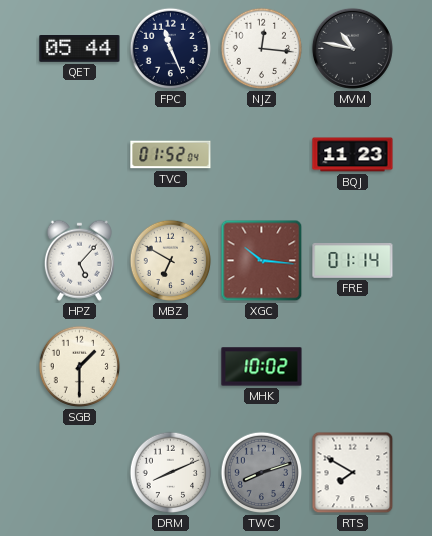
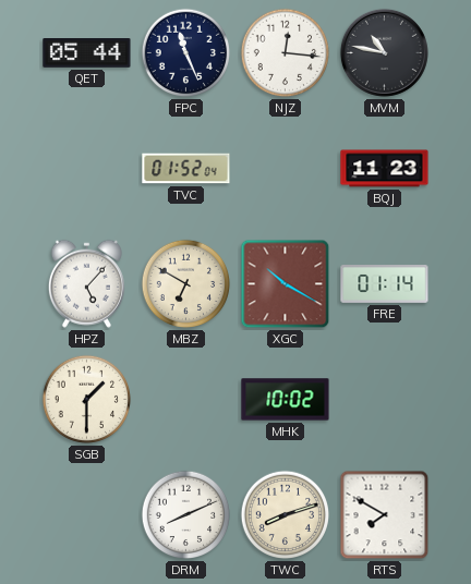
XGC: 10:16 -> 10:20 (286, 284)
TWC dial: grey -> cream (286, 515)
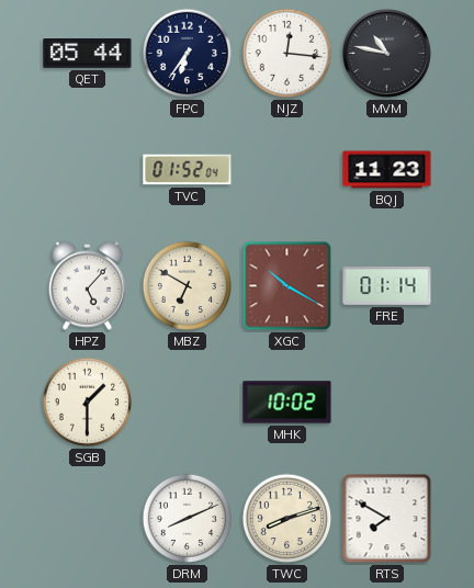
FPC: 11:26 -> 6:36 (188, 54)
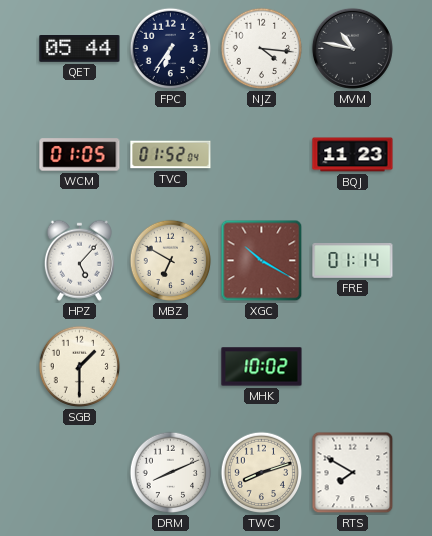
NJZ: 12:16 -> 4:16 (262, 49)
WCM: none -> 01:05 (80, 155)
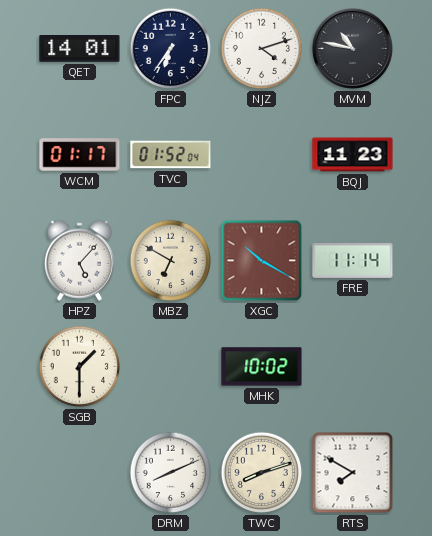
QET: 05:44 -> 14:01 (80, 49)
NJZ: 4:16 -> 4:12 (262, 49)
WCM: 01:05 -> 01:17 (80, 155)
FRE: 01:14 -> 11:14 (353, 261)
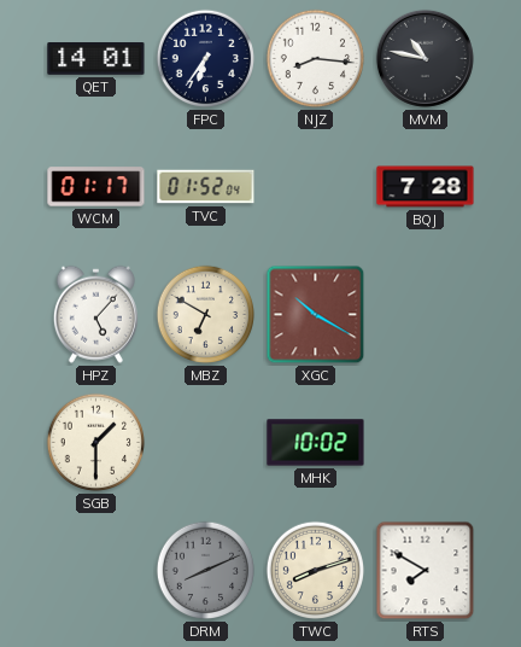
NJZ: 4:12 -> 8:16 (316, 59)
BQJ: 11:23 -> 7:28 (426, 187)
FRE: 11:14 -> none (353, 261)
DRM dial: white -> grey (206, 571)
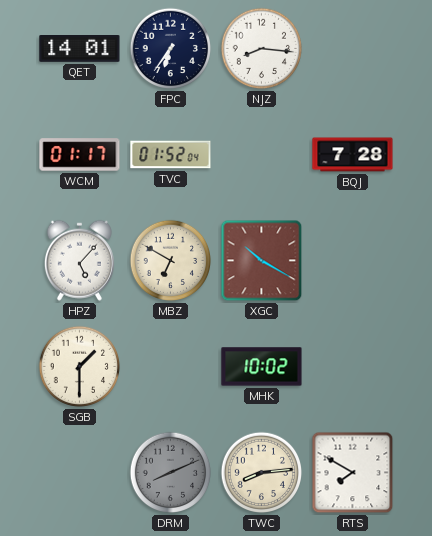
MVM: 10:47 -> none (425, 58)
TWC: 8:12 -> 8:14 (262, 473)
